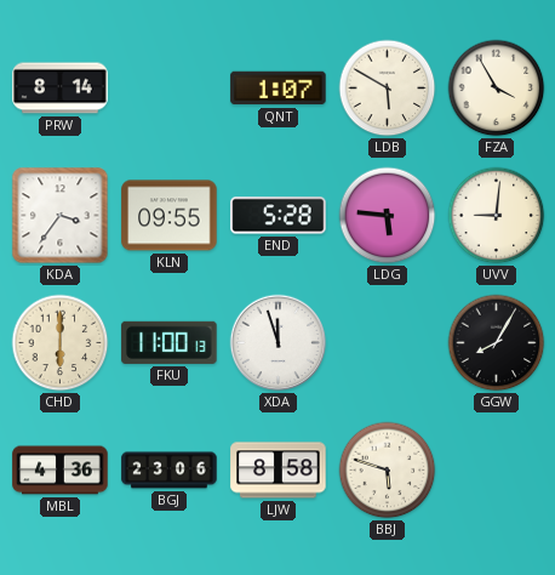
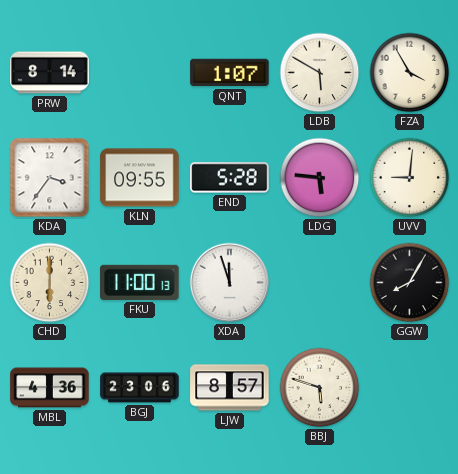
LJW: 8:58 -> 8:57 (230, 388)
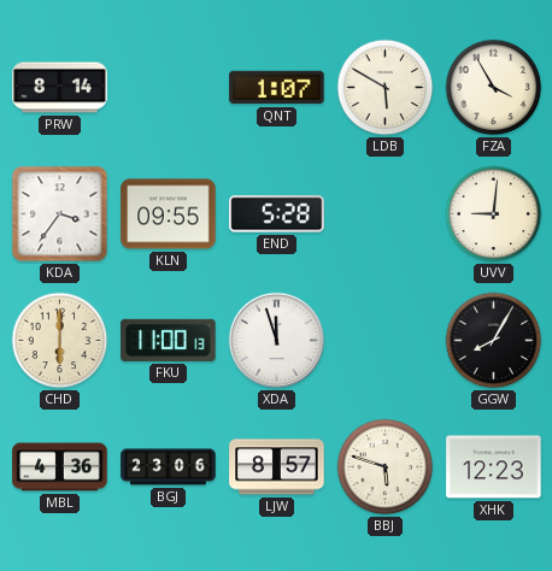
LDG: 5:46 -> none (320, 178)
XHK: none -> 12:23 (494, 467)
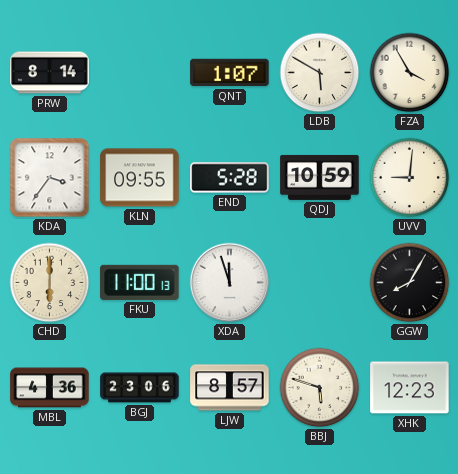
QDJ: none -> 10:59 (320, 177)
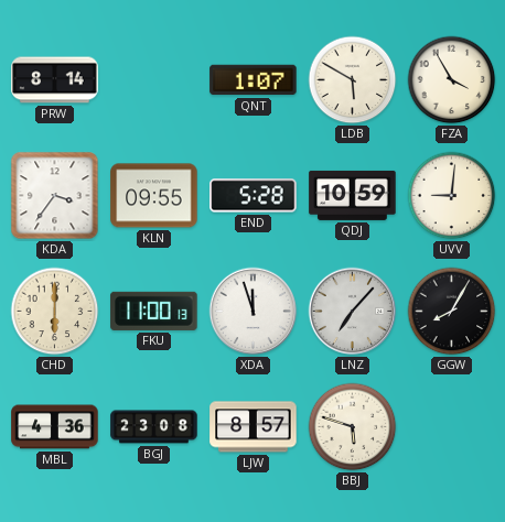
LNZ: none -> 7:07 (353, 312)
BGJ: 23:06 -> 23:08 (154, 427)
XHK: 12:23 -> none (410, 388)
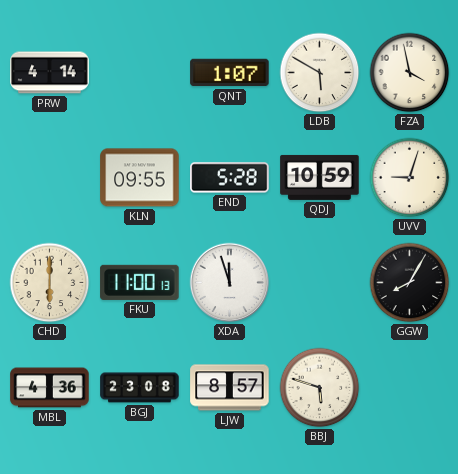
PRW: 8:14 -> 4:14 (50, 73)
FZA: 3:55 -> 3:58 (410, 73)
KDA: 3:36 -> none (55, 196)
UVV: 9:01 -> 9:03 (410, 178)
LNZ: 7:07 -> none (353, 312)
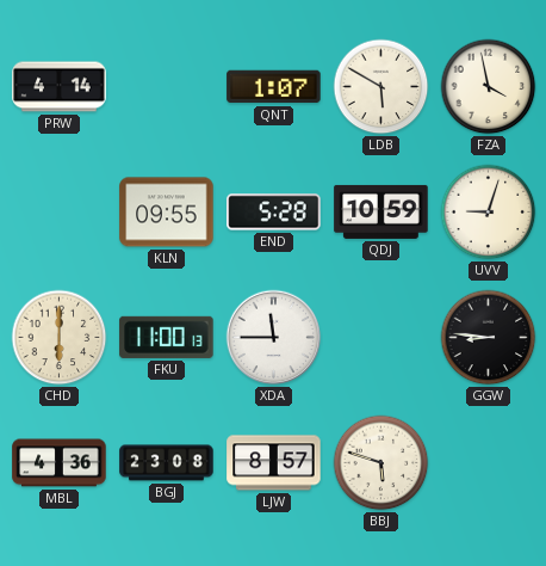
XDA: 11:57 -> 11:45 (274, 338)
GGW: 8:05 -> 8:46 (489, 338)
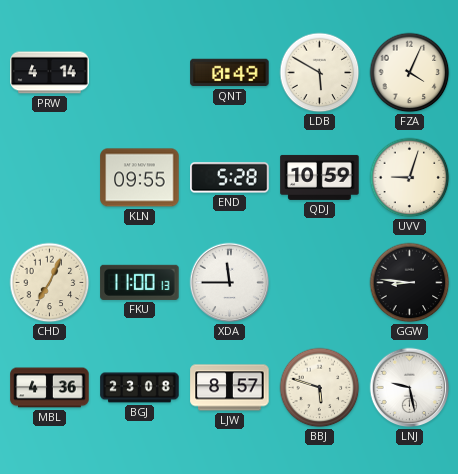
QNT: 1:07 -> 0:49 (230, 73)
FZA: 3:58 -> 4:04 (410, 73)
CHD: 6:00 -> 7:04 (50, 283)
LNJ: none -> 9:28 (410, 388)
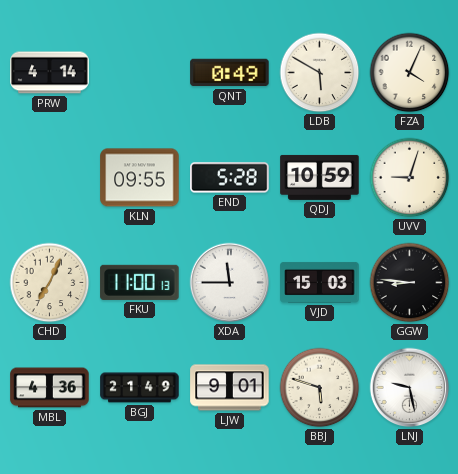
VJD: none -> 15:03 (320, 282)
BGJ: 23:08 -> 21:49 (140, 388)
LJW: 8:57 -> 9:01 (230, 388)
